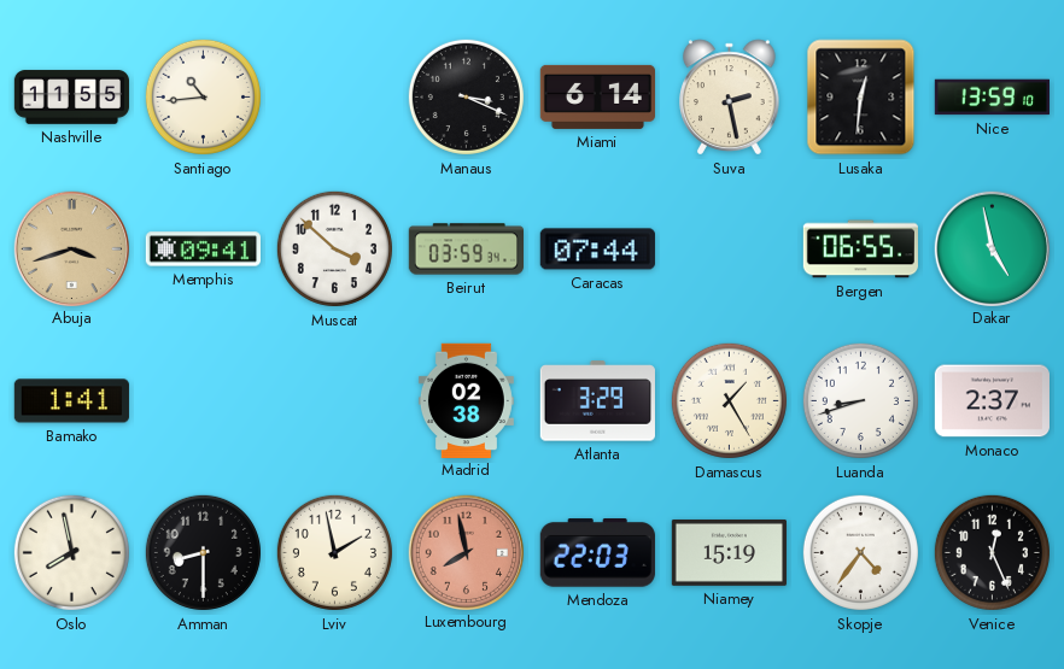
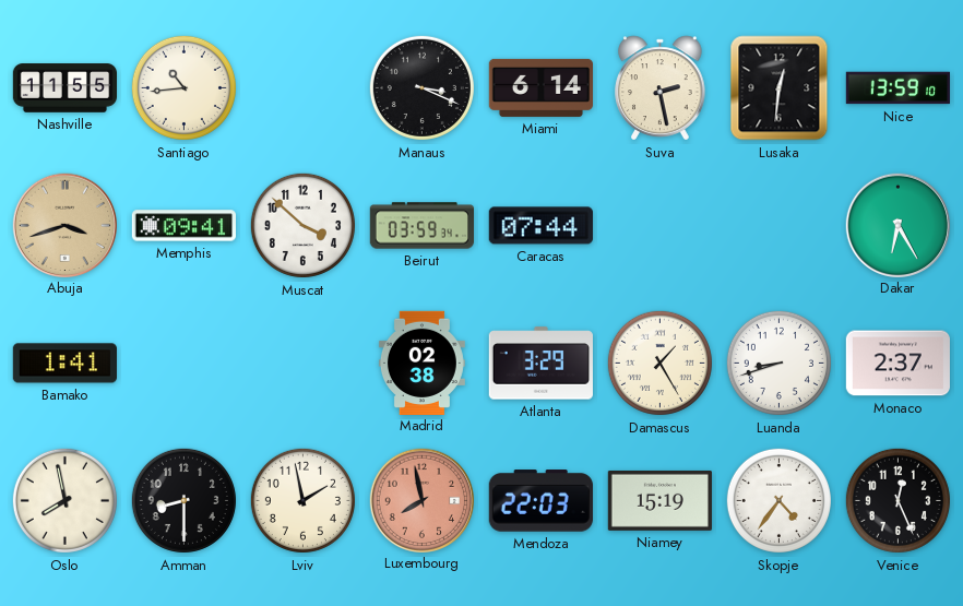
Bergen: 06:55 -> none (860, 250)
Dakar: 4:58 -> 6:25 (897, 225)
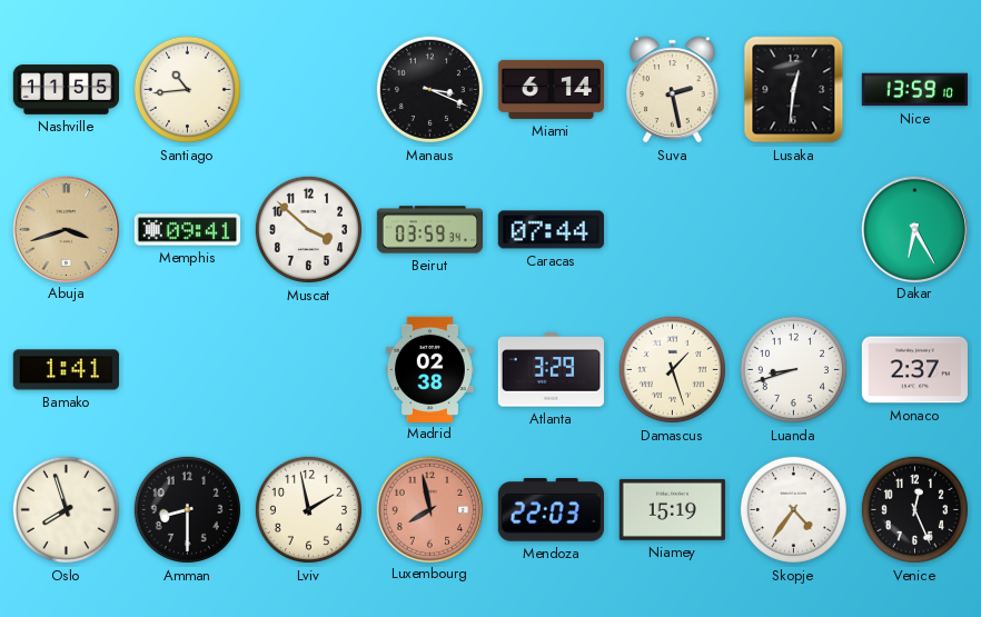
Damascus: 1:25 -> 1:27 (672, 369)
Oslo: 7:58 -> 7:57 (66, 509)
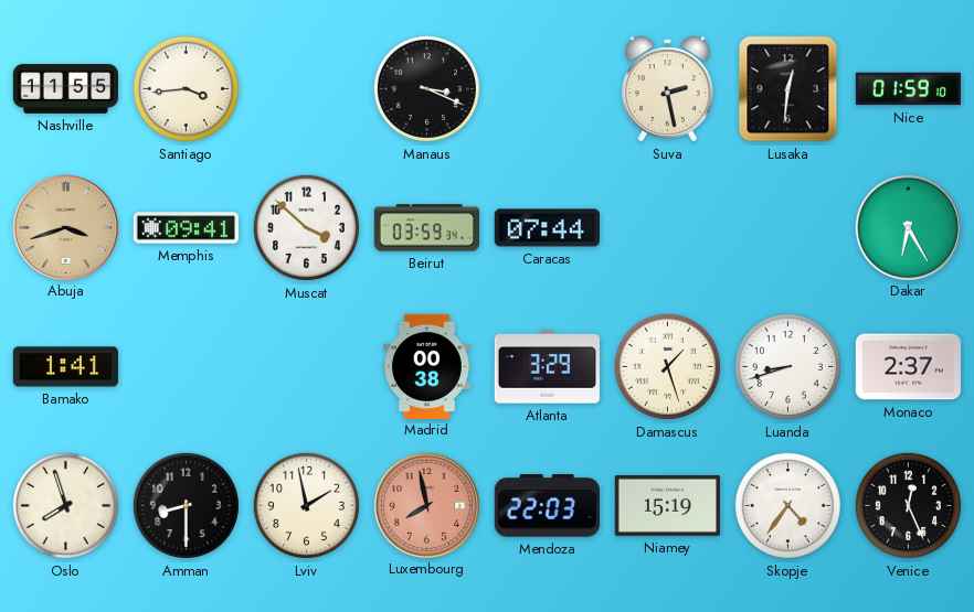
Santiago: 10:44 -> 3:44 (186, 88)
Miami: 6:14 -> none (551, 89)
Nice: 13:59 -> 01:59 (908, 89)
Madrid: 02:38 -> 00:38 (426, 366)
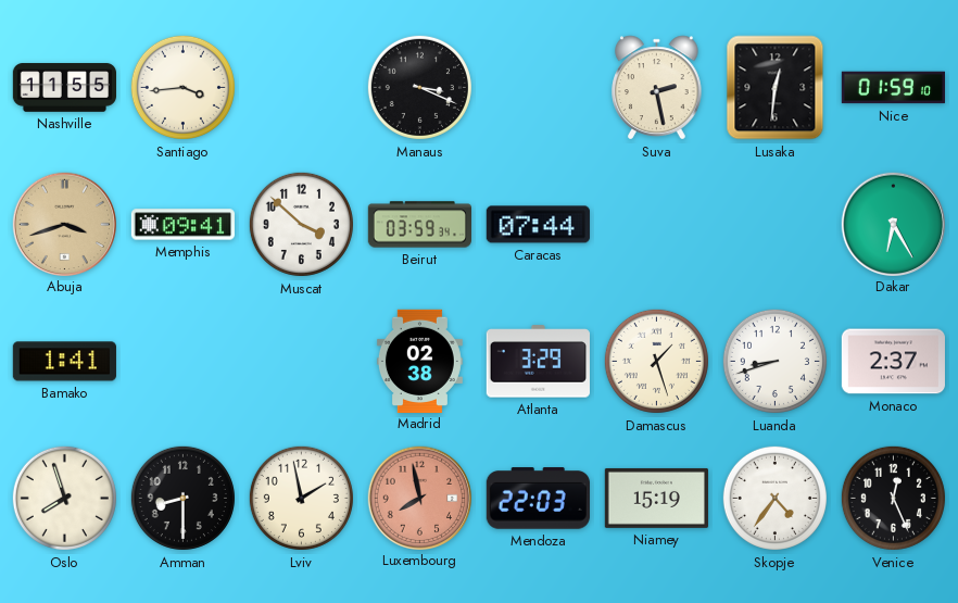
Madrid: 00:38 -> 02:38 (419, 361)
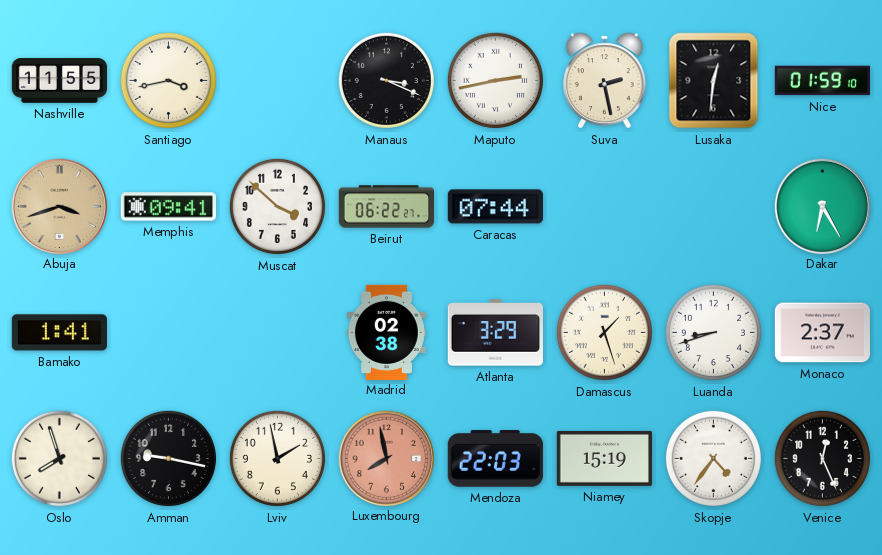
Santiago: 3:44 -> 3:43 (168, 80)
Maputo: none -> 2:43 (495, 80)
Beirut: 03:59 -> 06:22 (386, 207)
Amman: 8:30 -> 9:17 (168, 458)
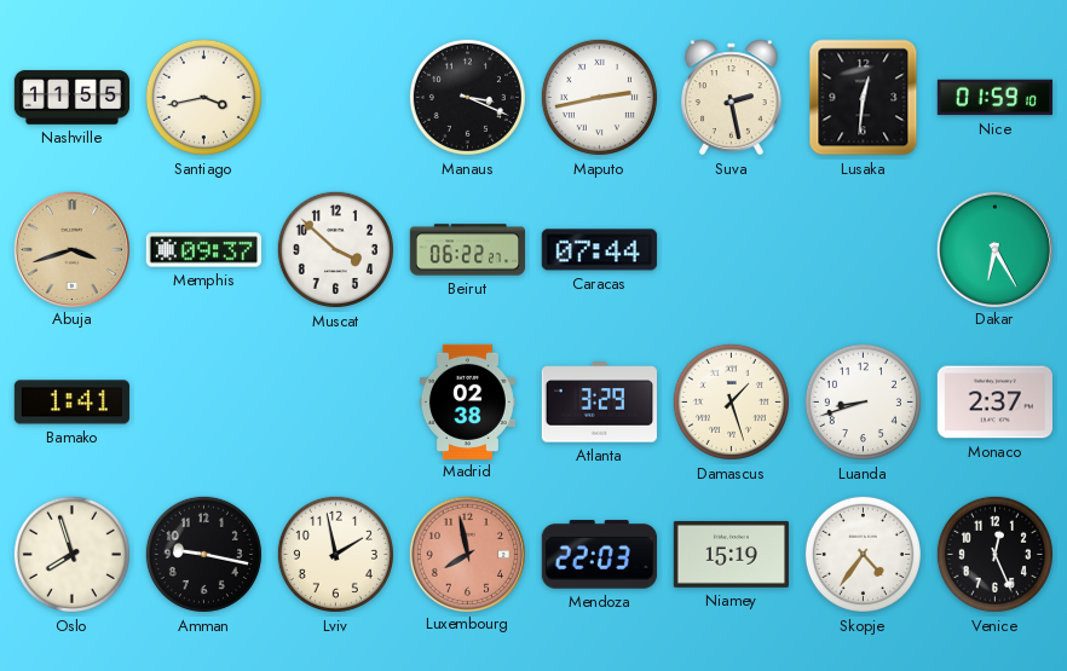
Memphis: 09:41 -> 09:37 (203, 250)
